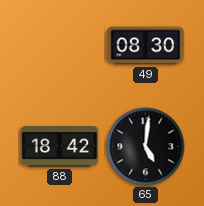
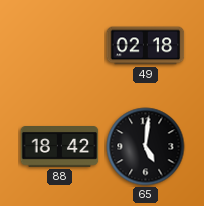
49: 08:30 -> 02:18 (146, 46)
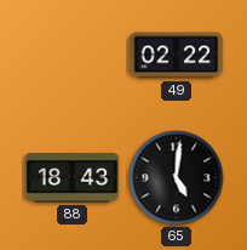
49: 02:18 -> 02:22 (177, 56)
88: 18:42 -> 18:43 (73, 178)
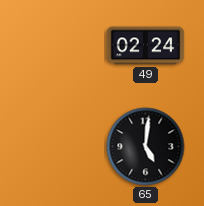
49: 02:22 -> 02:24 (146, 46)
88: 18:43 -> none (73, 178)
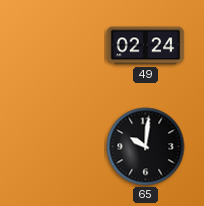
65: 5:01 -> 10:01 (146, 147)
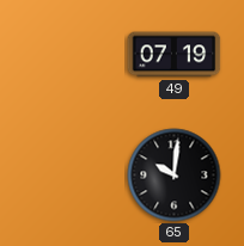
49: 02:24 -> 07:19 (175, 55)
